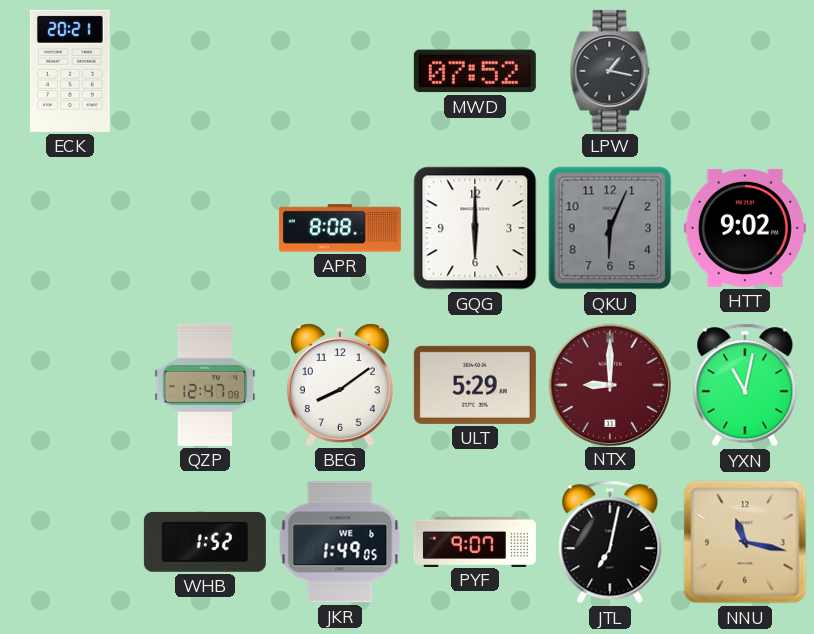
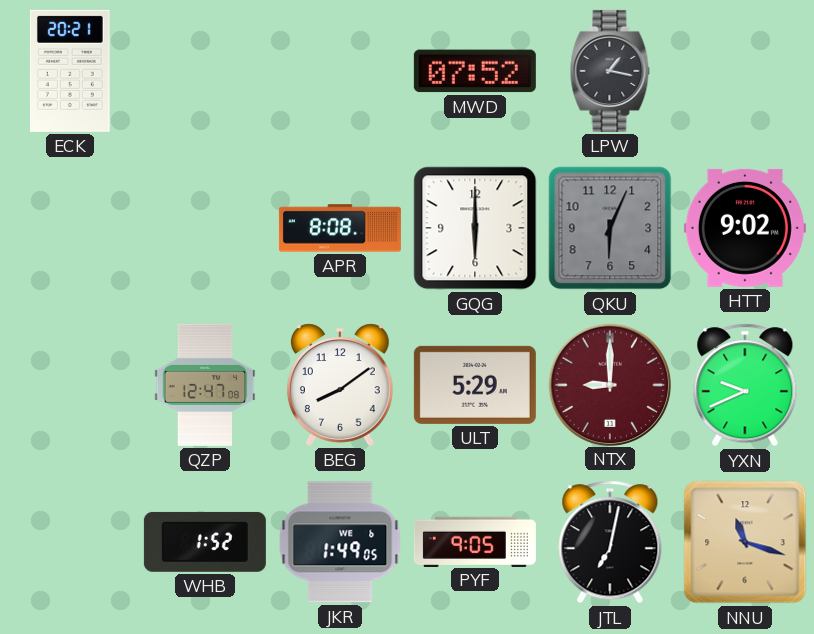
YXN: 11:02 -> 9:41 (745, 385)
PYF: 9:07 -> 9:05 (475, 541)
NNU: 11:17 -> 11:18 (745, 542)
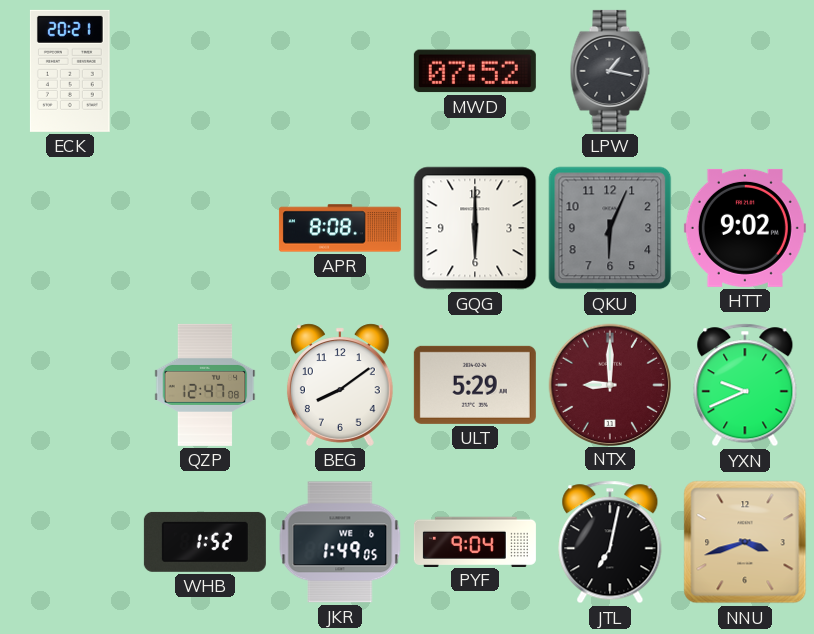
PYF: 9:05 -> 9:04 (475, 541)
NNU: 11:18 -> 3:42 (745, 542)
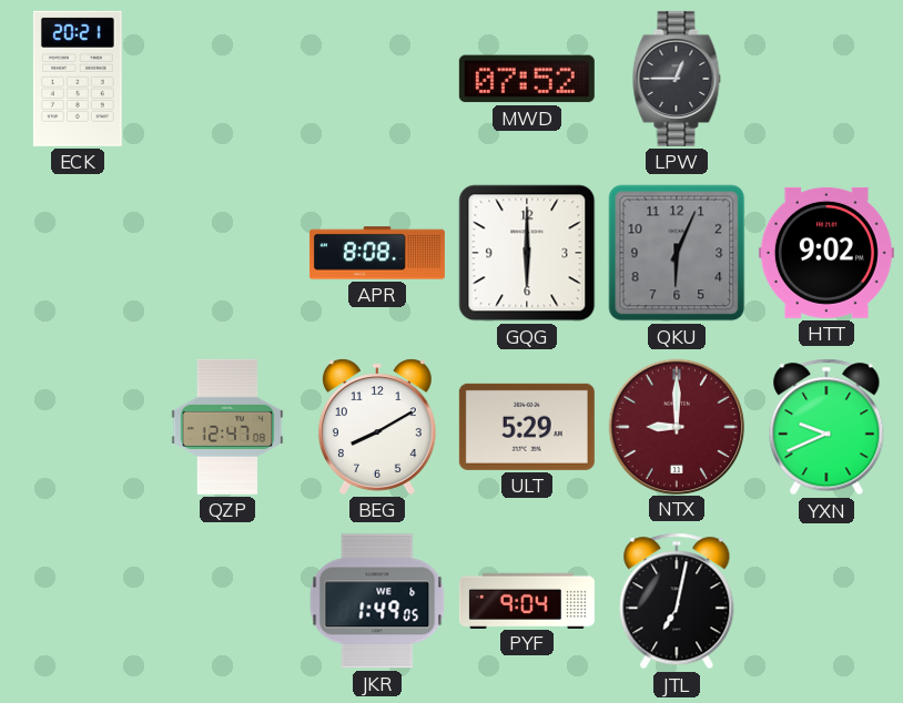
LPW: 1:17 -> 12:45 (677, 79)
BEG: 8:09 -> 8:10 (377, 427)
WHB: 1:52 -> none (205, 542)
NNU: 3:42 -> none (745, 542)
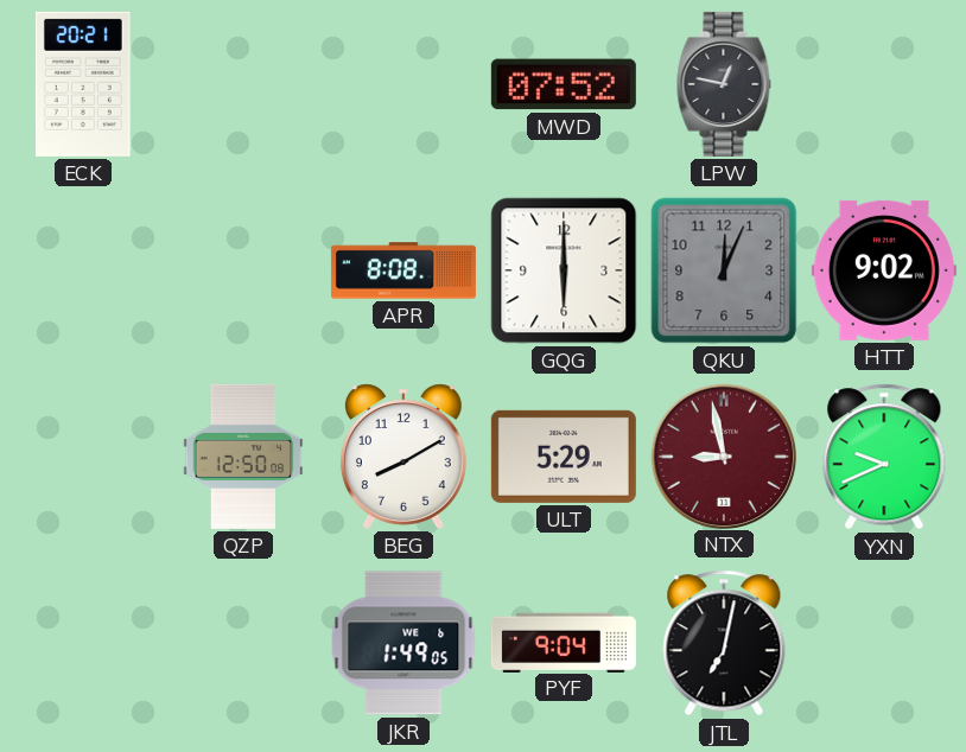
LPW: 12:45 -> 12:47 (724, 84)
QKU: 6:04 -> 12:04 (724, 270)
QZP: 12:47 -> 12:50 (243, 457)
NTX: 9:00 -> 8:58 (723, 455)
